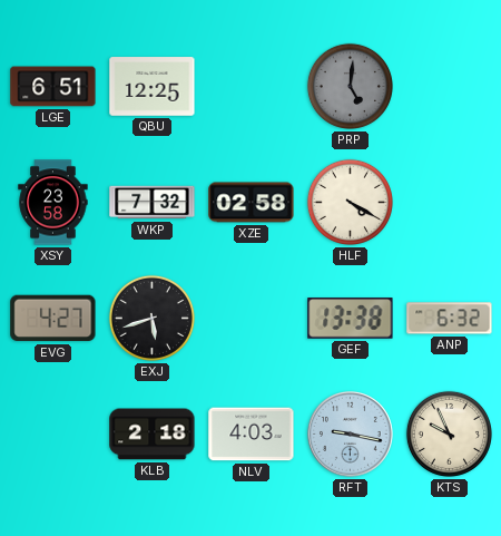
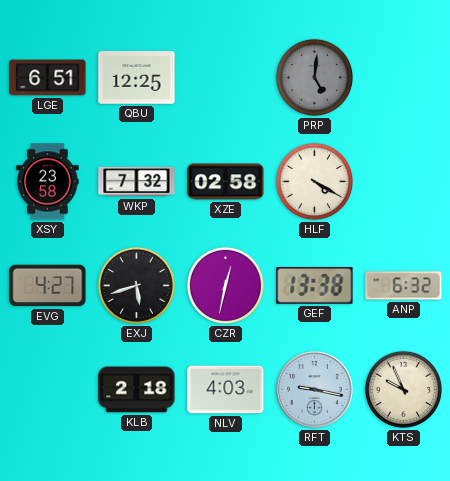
CZR: none -> 12:32 (225, 285)
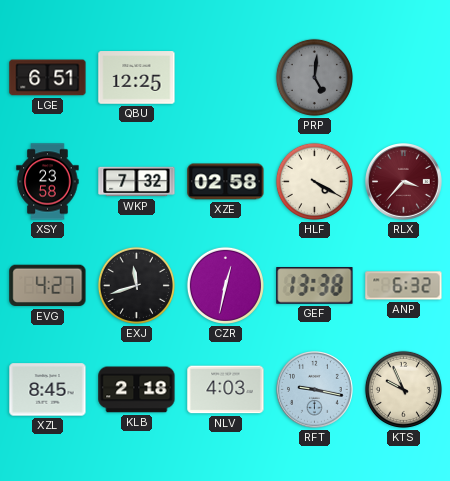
RLX: none -> 3:37 (404, 182)
EXJ: 5:42 -> 11:42 (136, 285)
XZL: none -> 8:45 (48, 390)
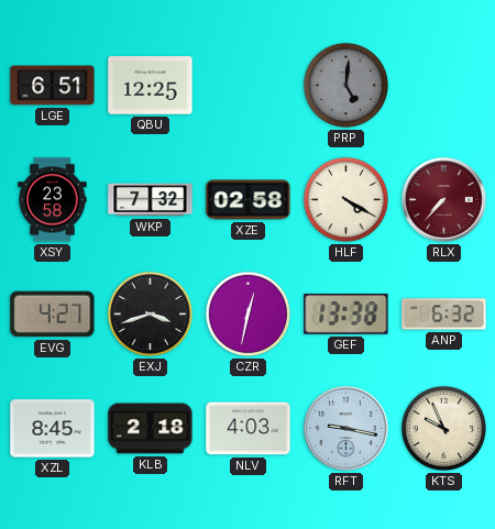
RLX: 3:37 -> 7:37 (444, 200)
EXJ: 11:42 -> 3:42 (150, 313)
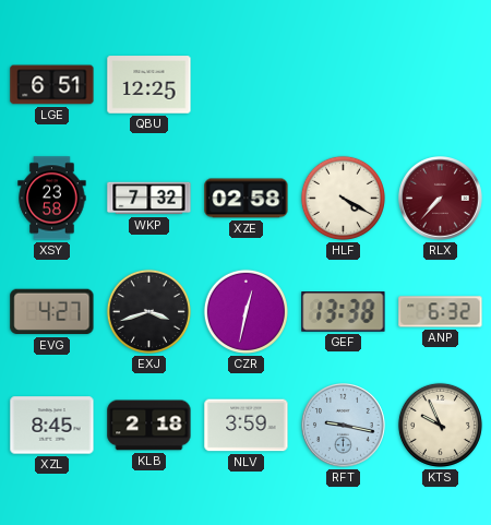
PRP: 5:01 -> none (345, 85)
NLV: 4:03 -> 3:59 (247, 426)
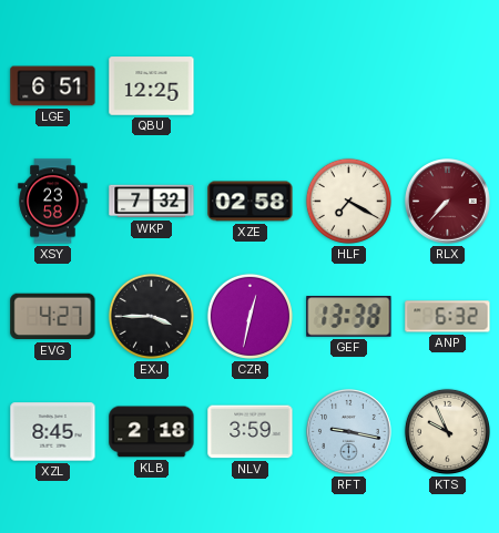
HLF: 4:20 -> 7:20 (348, 201)
EXJ: 3:42 -> 3:45 (151, 316)
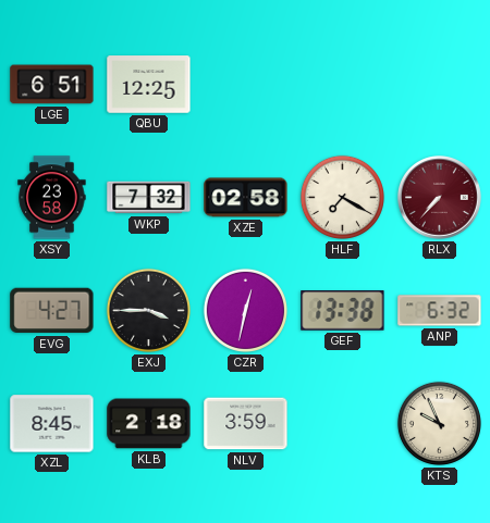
RFT: 9:17 -> none (349, 432)
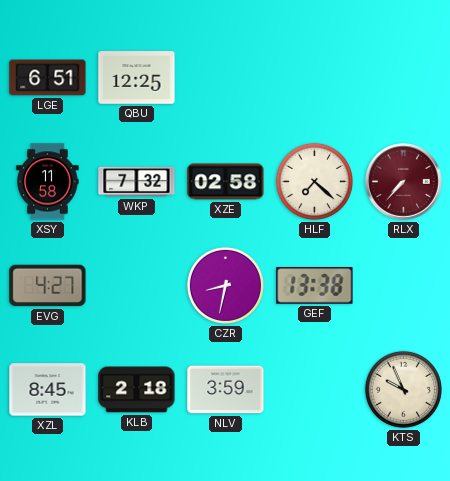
XSY: 23:58 -> 11:58 (48, 182)
HLF: 7:20 -> 7:22 (314, 181)
EXJ: 3:45 -> none (148, 310)
CZR: 12:32 -> 8:32 (225, 285)
ANP: 6:32 -> none (440, 311)
